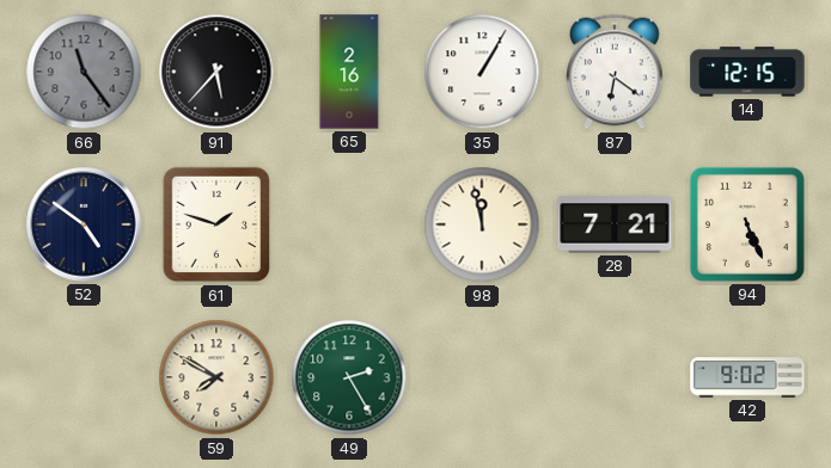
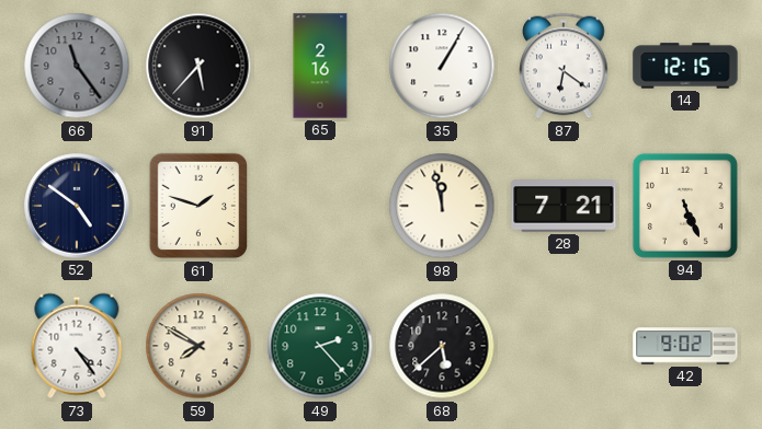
73: none -> 4:24 (77, 346)
49: 2:25 -> 2:23 (320, 346)
68: none -> 5:38 (442, 346)
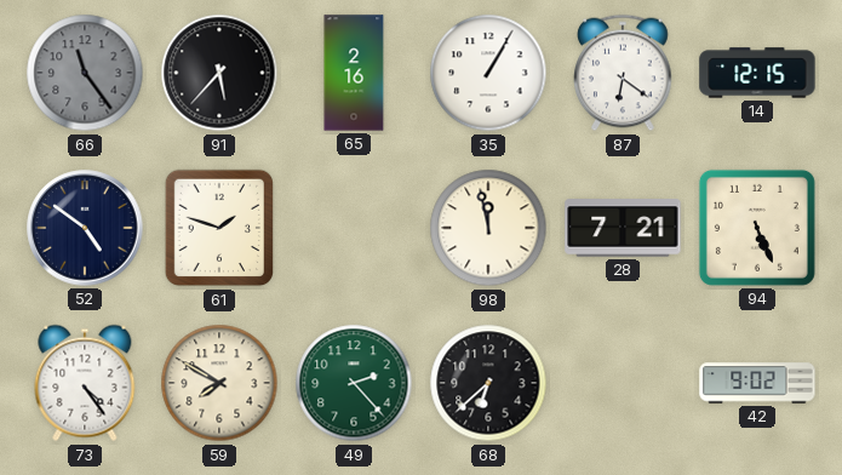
68: 5:38 -> 6:38 (488, 383)
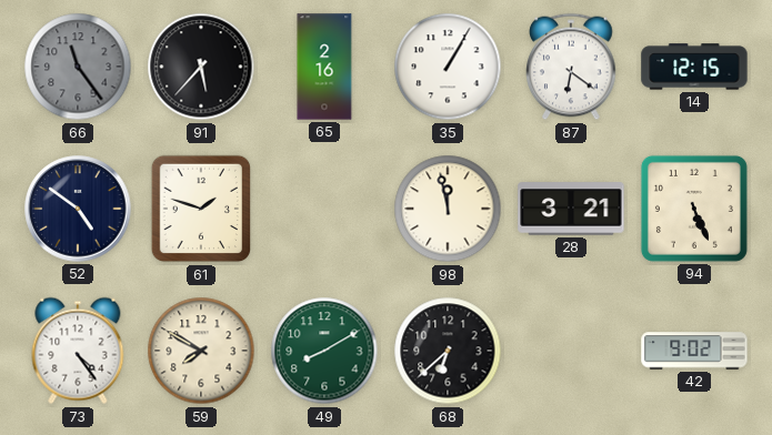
28: 7:21 -> 3:21 (571, 209)
49: 2:23 -> 8:10 (324, 351)
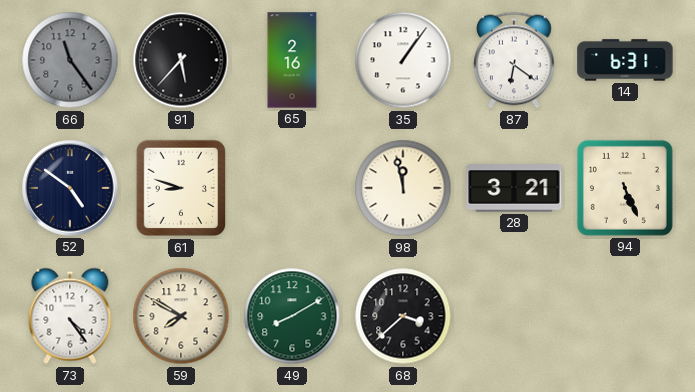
35: 1:05 -> 1:06 (403, 60)
14: 12:15 -> 6:31 (625, 60)
61: 1:48 -> 8:48 (181, 188)
68: 6:38 -> 3:38 (403, 316)
42: 9:02 -> none (694, 351)
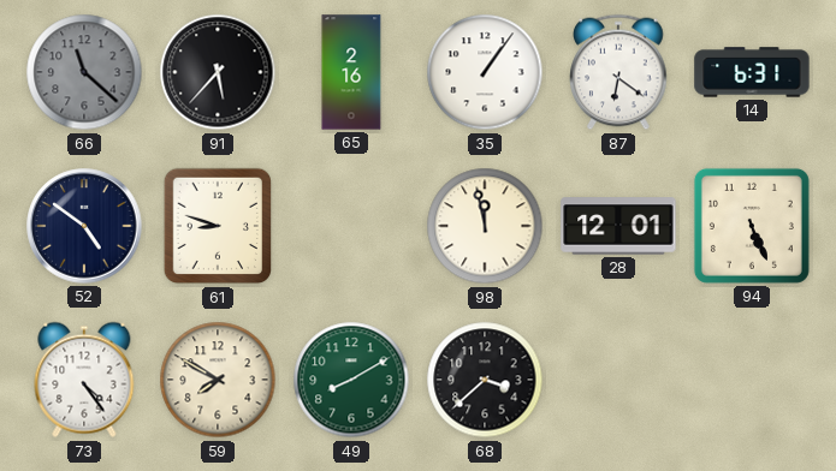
66: 11:24 -> 11:22 (84, 72)
28: 3:21 -> 12:01 (618, 226)
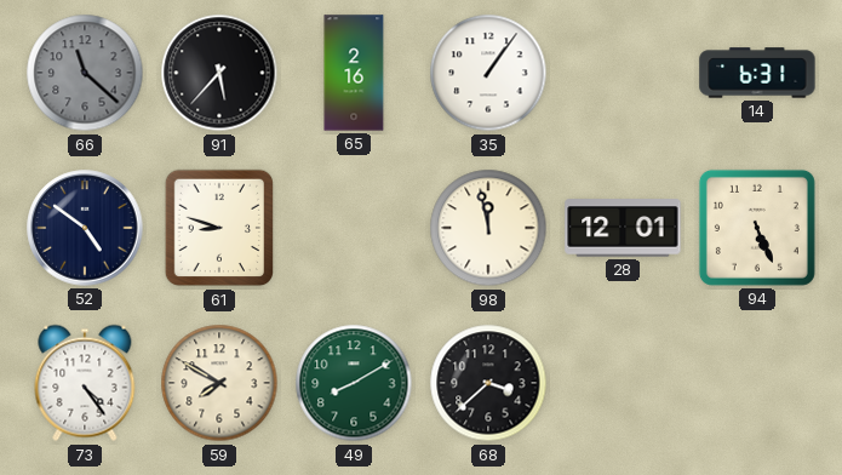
87: 6:21 -> none (618, 72)
